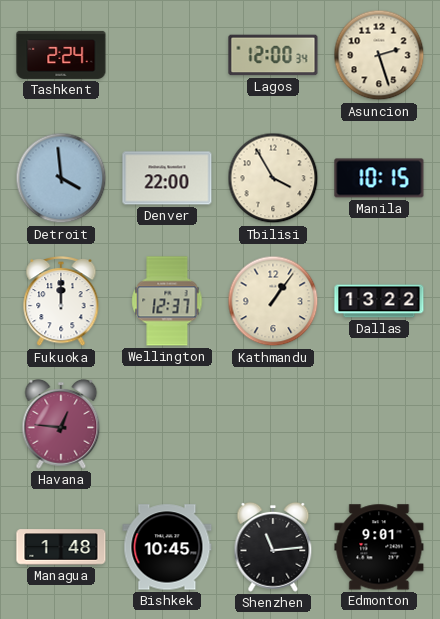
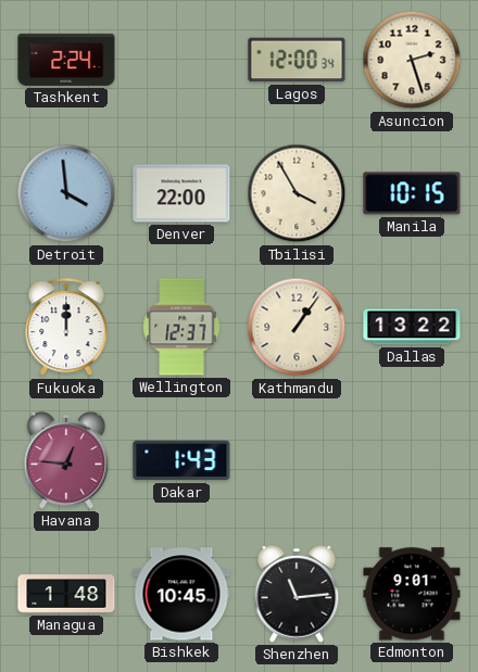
Dakar: none -> 1:43 (181, 460)
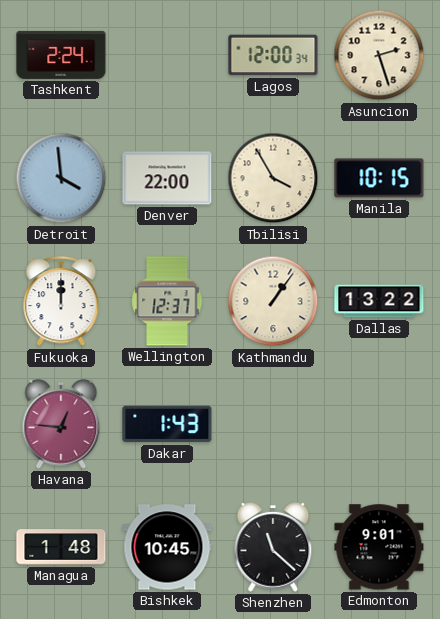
Shenzhen: 11:14 -> 11:22 (273, 547)
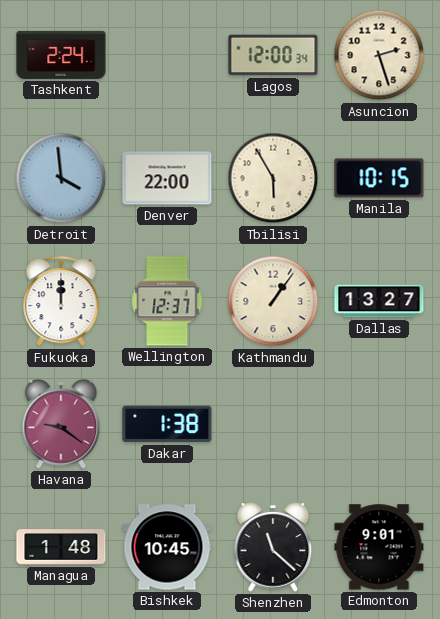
Tbilisi: 3:55 -> 5:55 (273, 178)
Dallas: 13:22 -> 13:27 (379, 301)
Havana: 12:46 -> 9:21 (61, 424)
Dakar: 1:43 -> 1:38 (167, 424)
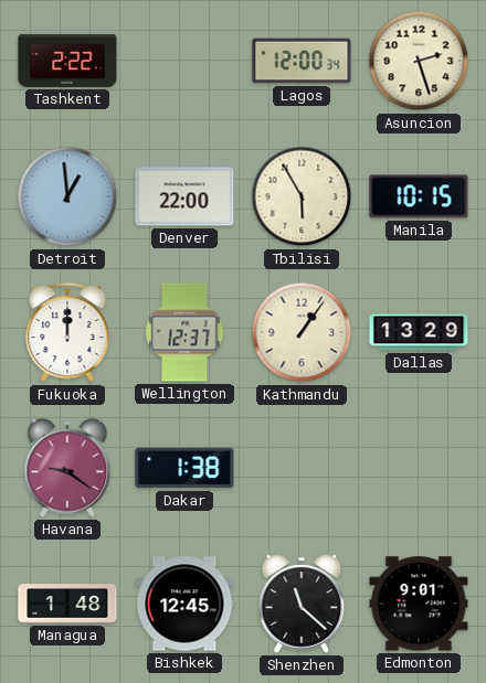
Tashkent: 2:24 -> 2:22 (67, 61)
Detroit: 3:59 -> 12:59 (67, 196)
Dallas: 13:27 -> 13:29 (419, 332)
Bishkek: 10:45 -> 12:45 (184, 604)
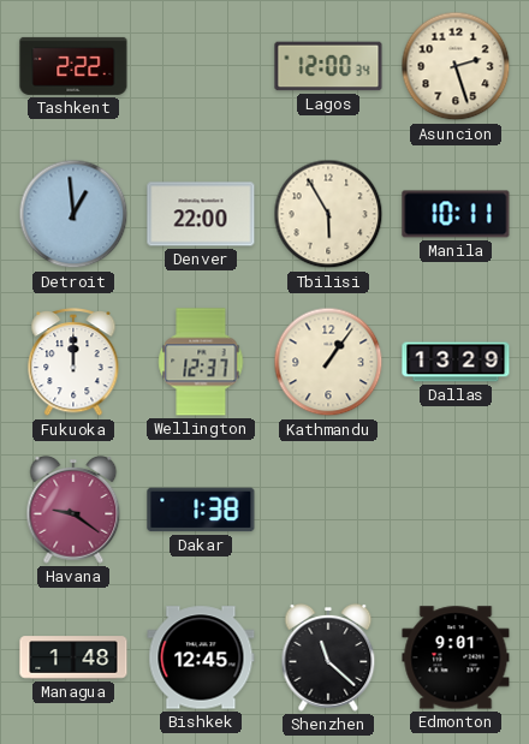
Manila: 10:15 -> 10:11 (456, 214)
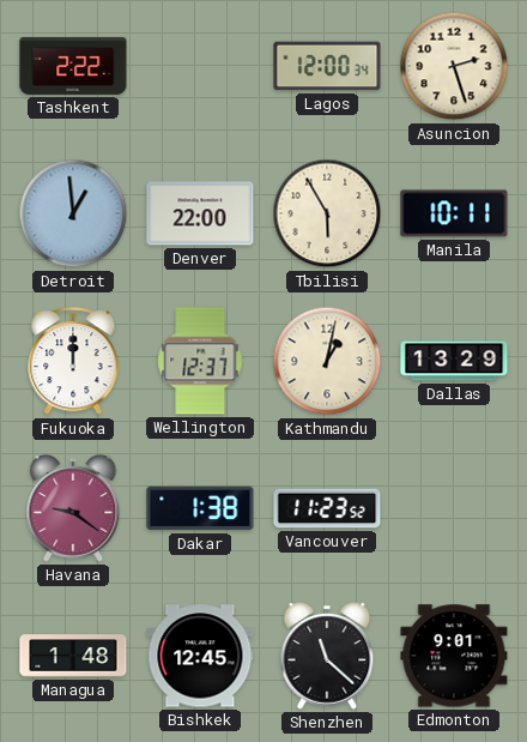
Kathmandu: 1:06 -> 1:02 (327, 361)
Vancouver: none -> 11:23 (327, 508)
